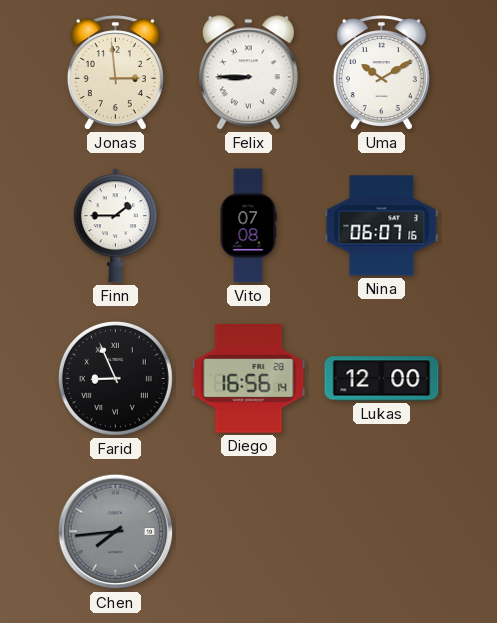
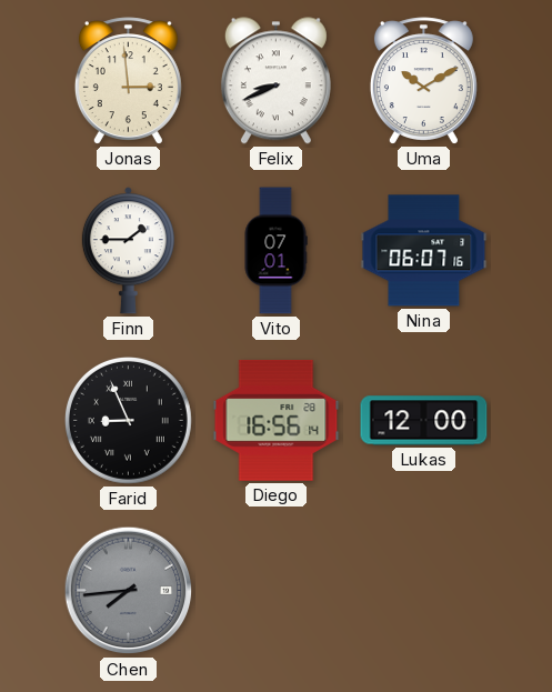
Felix: 8:45 -> 8:41 (275, 81)
Vito: 07:08 -> 07:01 (275, 251)
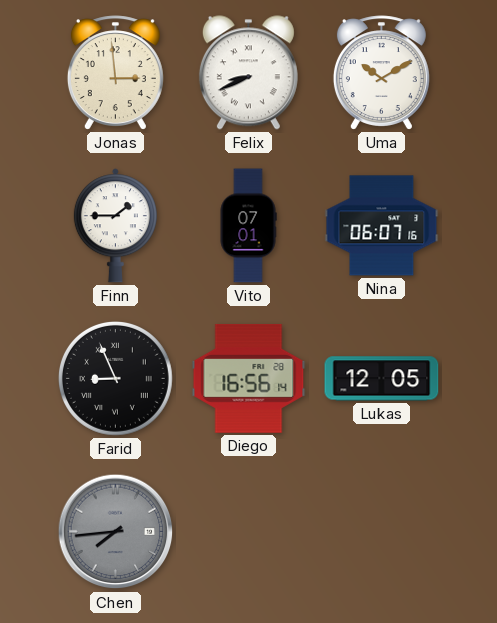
Lukas: 12:00 -> 12:05 (382, 379)
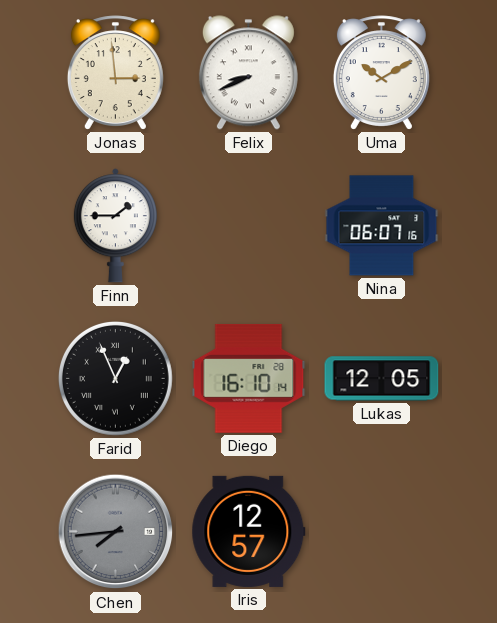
Vito: 07:01 -> none (248, 226)
Farid: 8:56 -> 12:56 (115, 378)
Diego: 16:56 -> 16:10 (249, 378)
Iris: none -> 12:57 (249, 531)
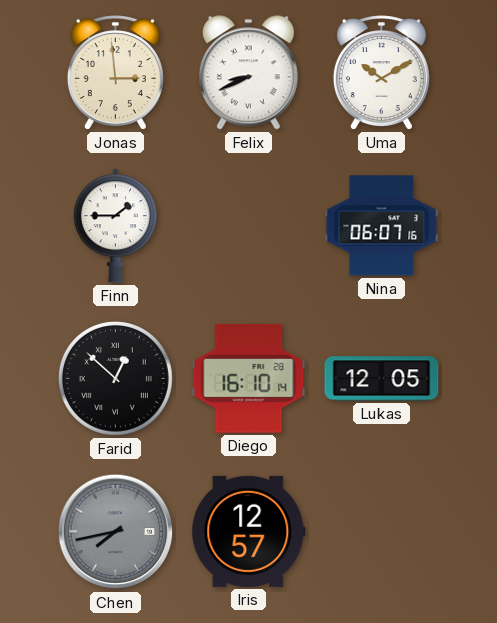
Farid: 12:56 -> 12:52 (115, 378)
Chen: 7:44 -> 7:43 (116, 532)
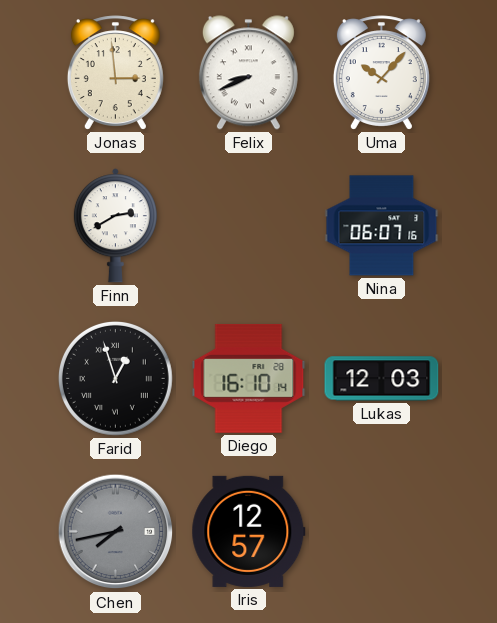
Uma: 10:10 -> 10:07 (381, 73)
Finn: 1:45 -> 2:40 (115, 226)
Farid: 12:52 -> 12:57 (115, 378)
Lukas: 12:05 -> 12:03 (382, 379)
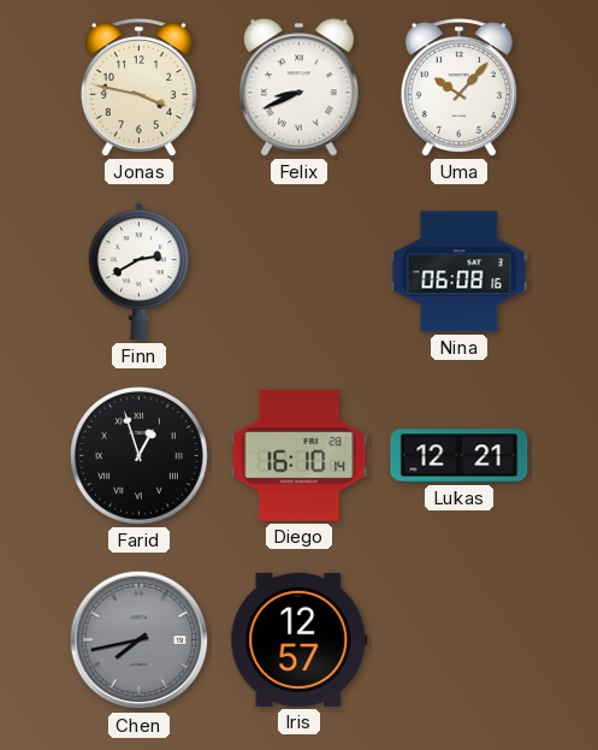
Jonas: 2:59 -> 3:47 (138, 88)
Nina: 06:07 -> 06:08 (460, 272)
Lukas: 12:03 -> 12:21 (460, 456)
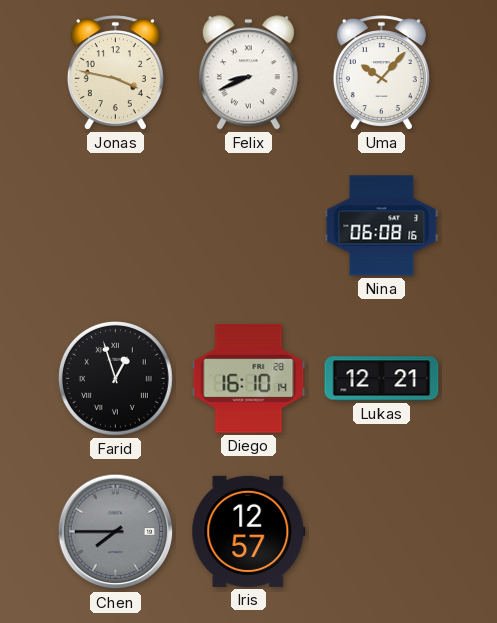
Finn: 2:40 -> none (138, 272)
Chen: 7:43 -> 7:45 (116, 532)
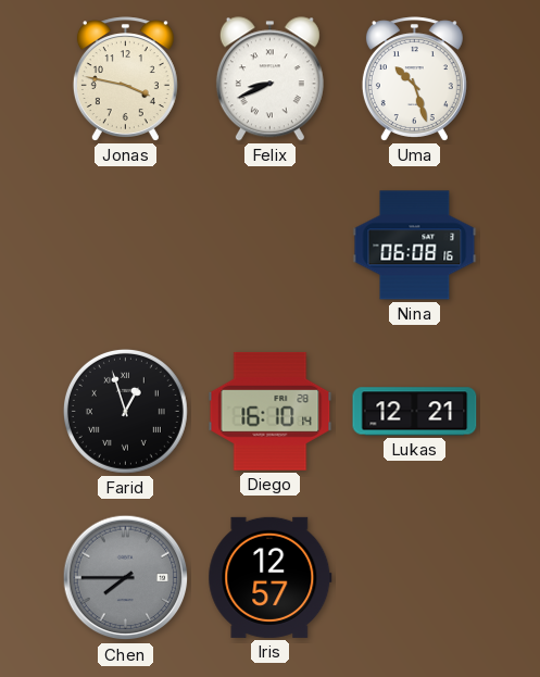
Uma: 10:07 -> 10:27 (414, 79)
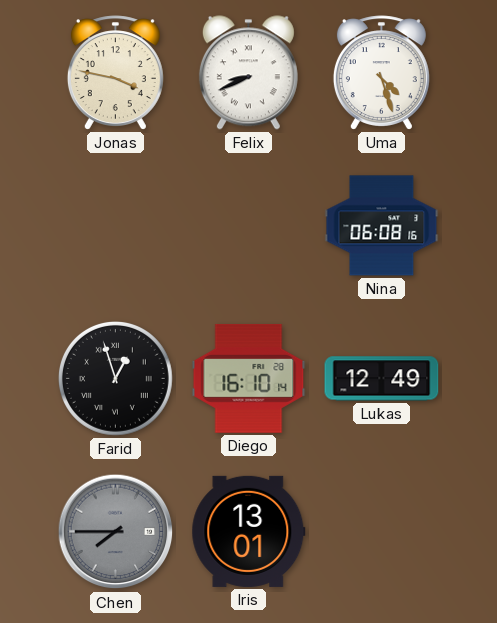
Uma: 10:27 -> 4:27 (381, 73)
Lukas: 12:21 -> 12:49 (382, 379)
Iris: 12:57 -> 13:01 (249, 531)
